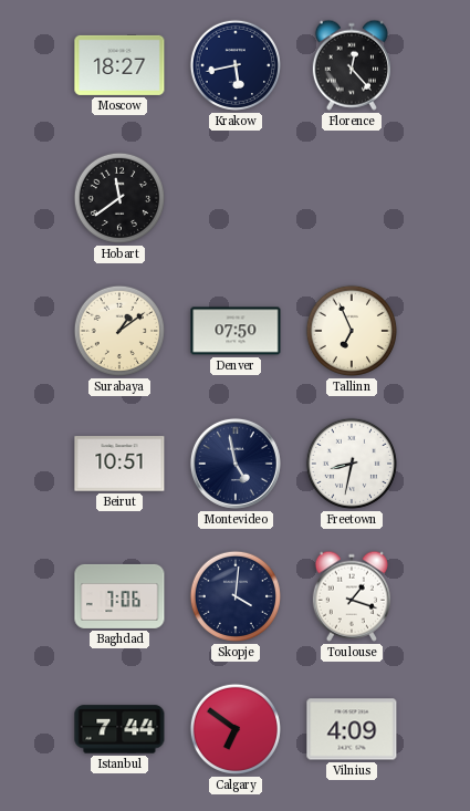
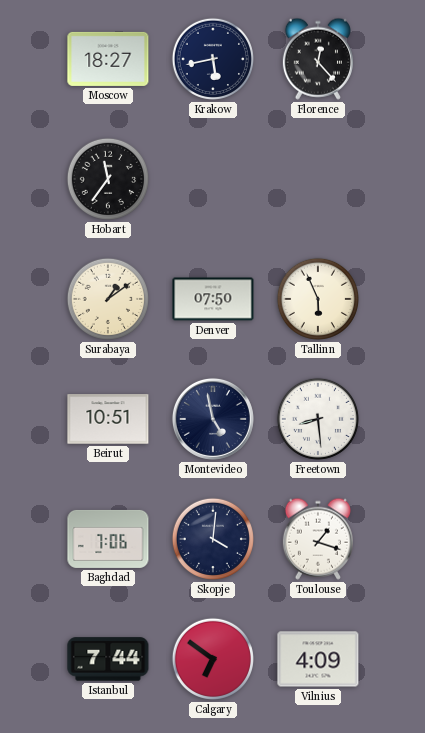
Hobart: 11:39 -> 11:36 (108, 179)
Tallinn: 6:56 -> 5:56 (318, 299)
Freetown: 8:32 -> 8:29 (318, 419)
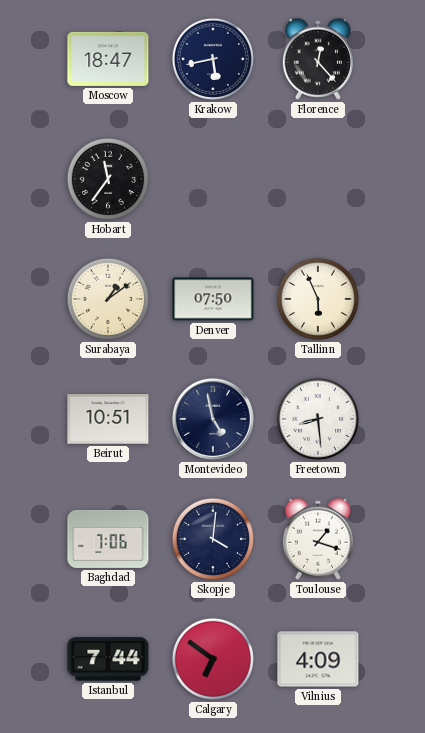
Moscow: 18:27 -> 18:47 (108, 59)
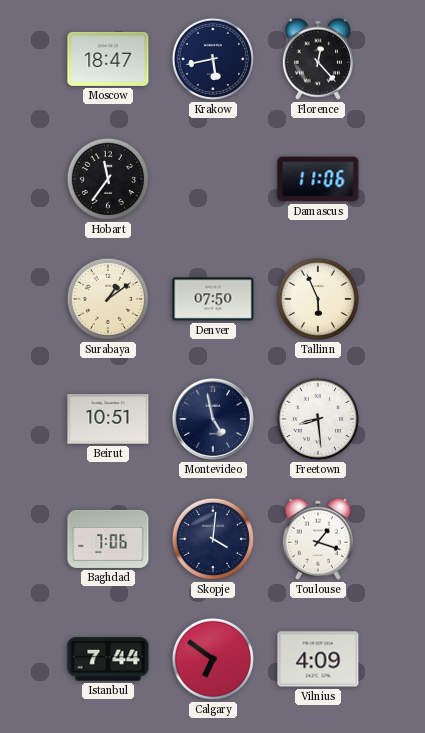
Damascus: none -> 11:06 (318, 179)
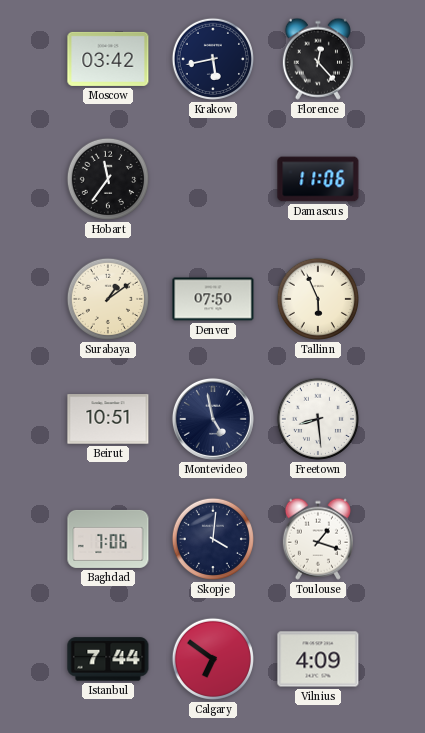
Moscow: 18:47 -> 03:42 (108, 59)
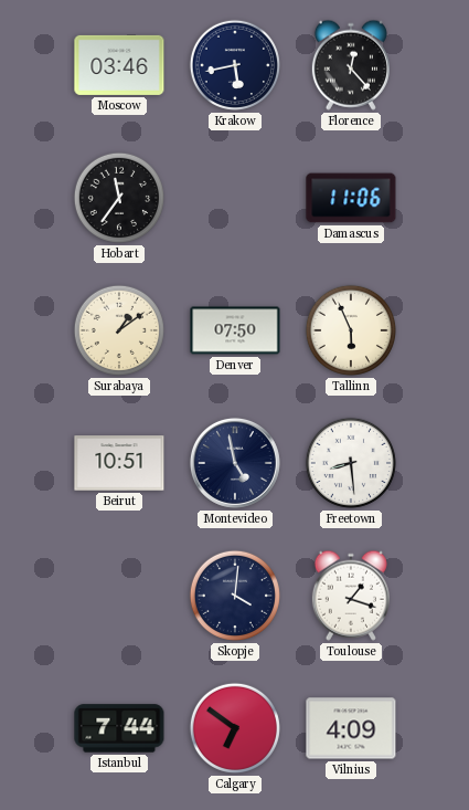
Moscow: 03:42 -> 03:46 (119, 65)
Baghdad: 7:06 -> none (108, 539)
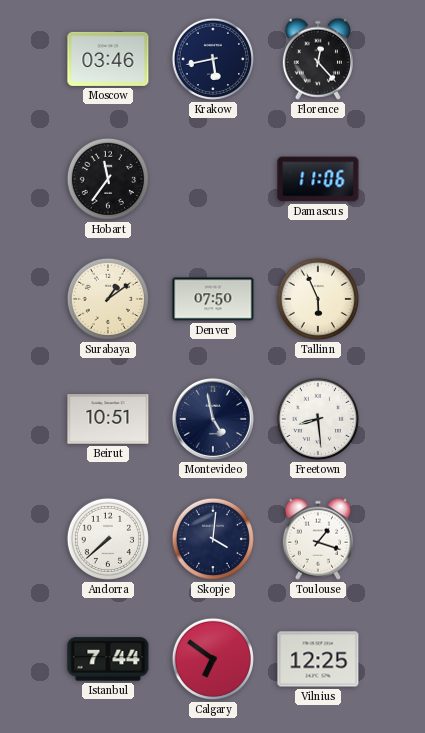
Andorra: none -> 7:38 (108, 539)
Vilnius: 4:09 -> 12:25 (318, 659)
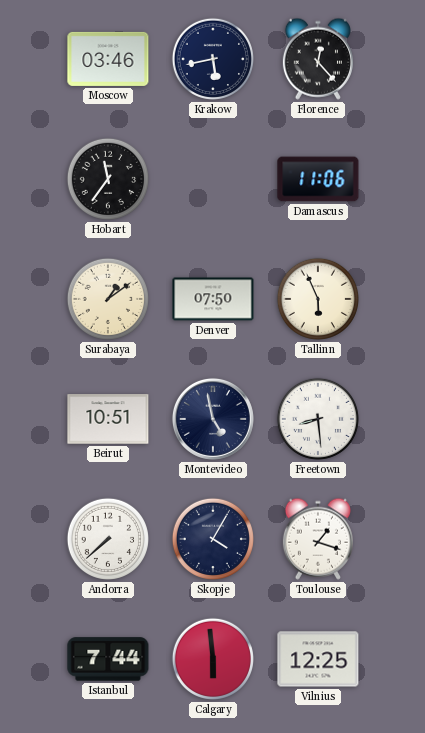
Skopje: 4:01 -> 4:05 (213, 539)
Calgary: 6:51 -> 5:59 (213, 659)
